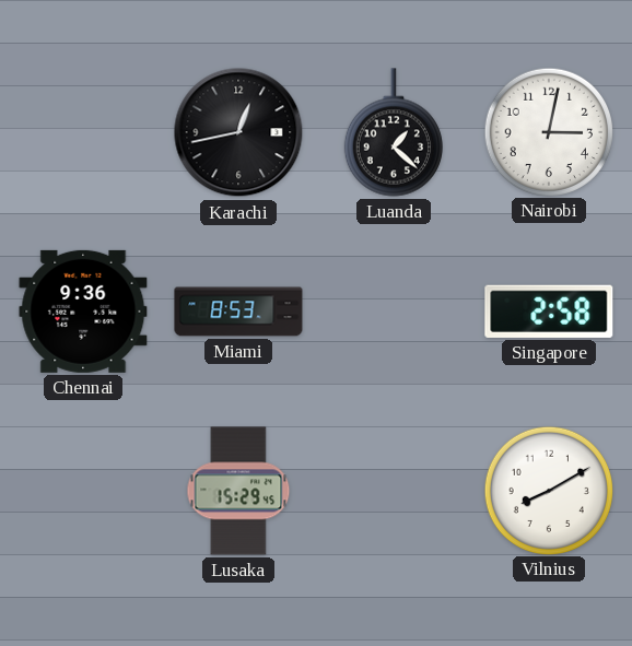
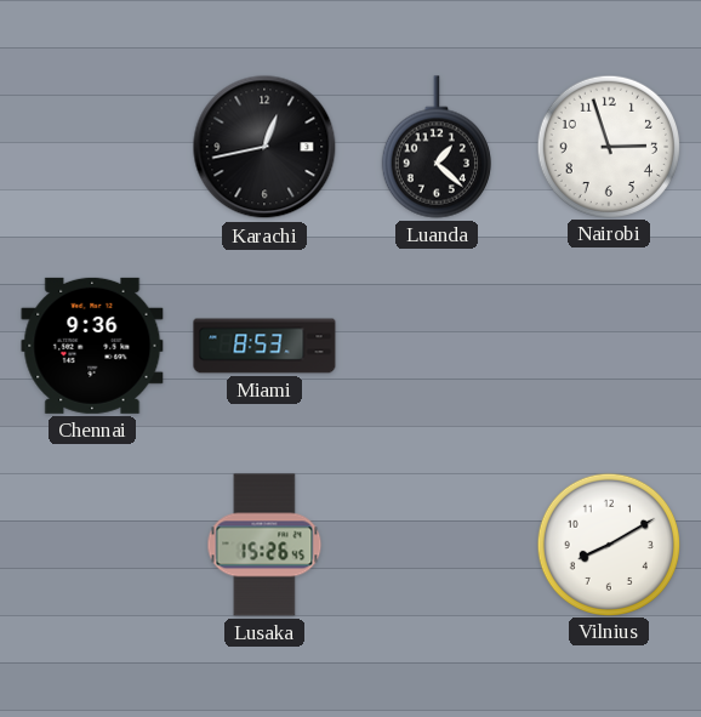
Nairobi: 3:02 -> 2:57 (608, 146)
Singapore: 2:58 -> none (549, 312)
Lusaka: 15:29 -> 15:26 (264, 545)
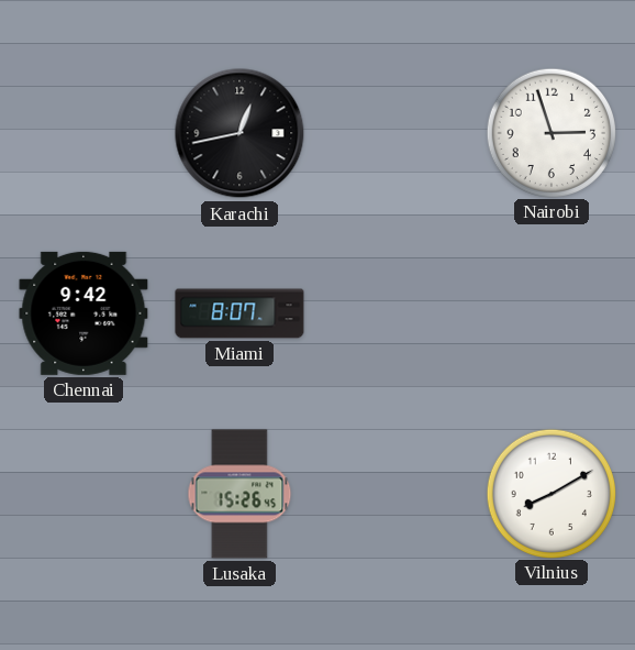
Luanda: 1:22 -> none (437, 147)
Chennai: 9:36 -> 9:42 (83, 313)
Miami: 8:53 -> 8:07 (239, 313)
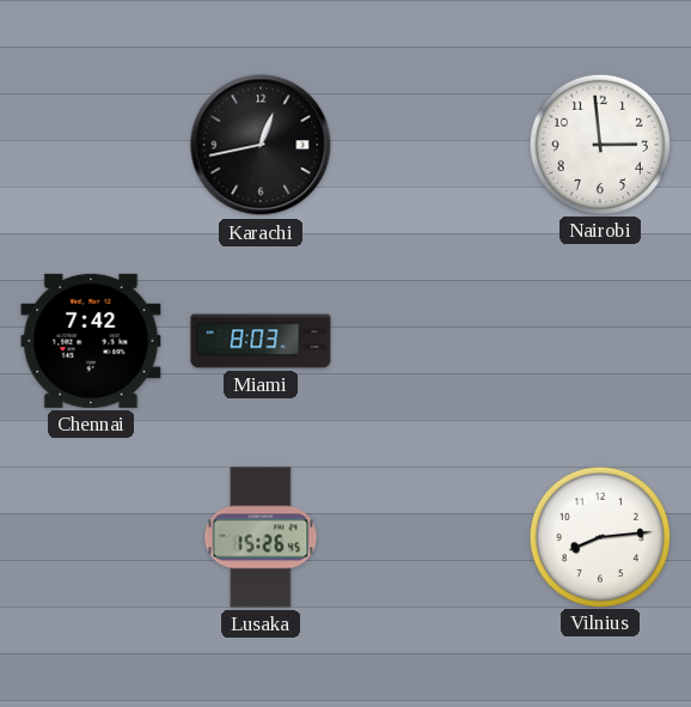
Nairobi: 2:57 -> 2:59 (599, 144)
Chennai: 9:42 -> 7:42 (91, 341)
Miami: 8:07 -> 8:03 (261, 341)
Vilnius: 8:10 -> 8:14 (599, 536)
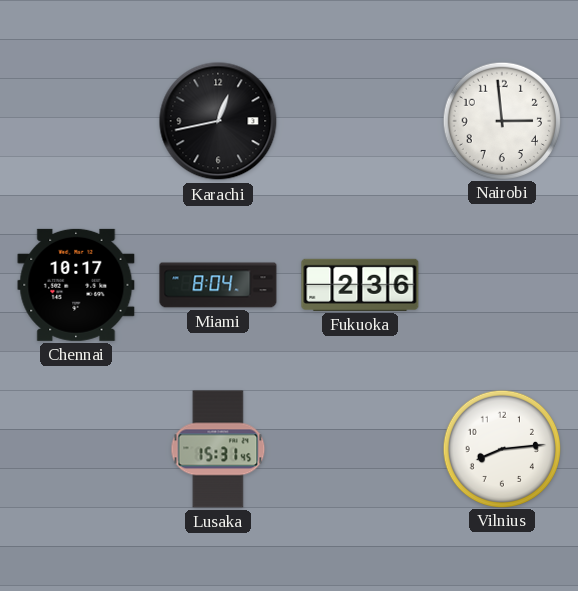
Chennai: 7:42 -> 10:17 (76, 285)
Miami: 8:03 -> 8:04 (218, 285)
Fukuoka: none -> 2:36 (360, 285)
Lusaka: 15:26 -> 15:31 (218, 449)
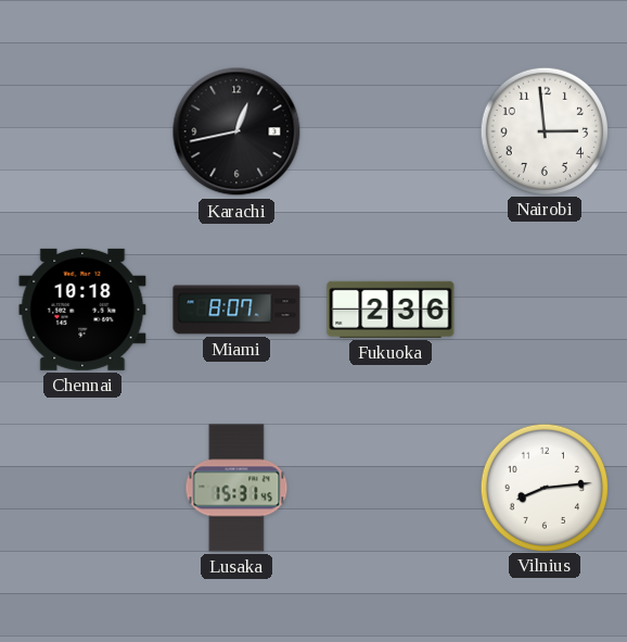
Chennai: 10:17 -> 10:18 (82, 310)
Miami: 8:04 -> 8:07 (236, 310)
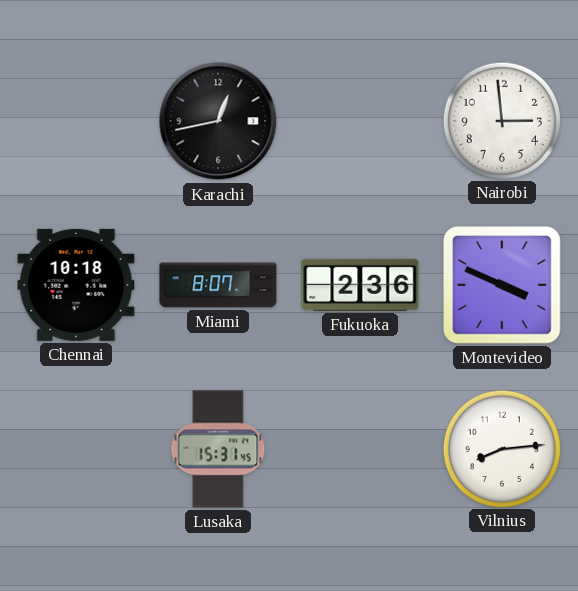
Montevideo: none -> 3:49 (503, 286)
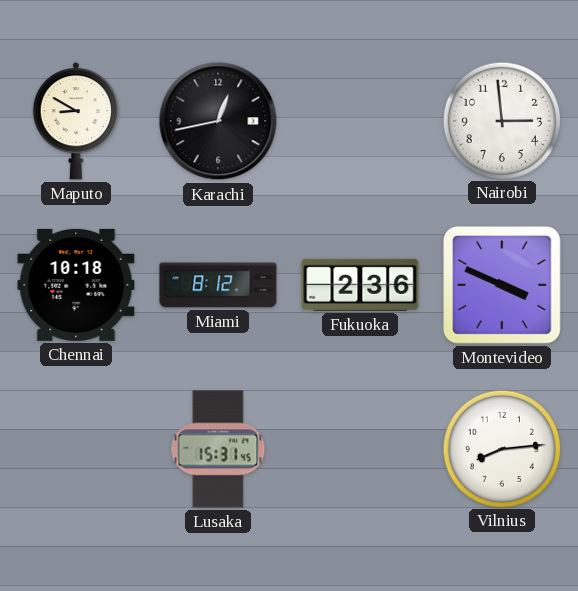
Maputo: none -> 8:50 (76, 122)
Miami: 8:07 -> 8:12 (218, 285)
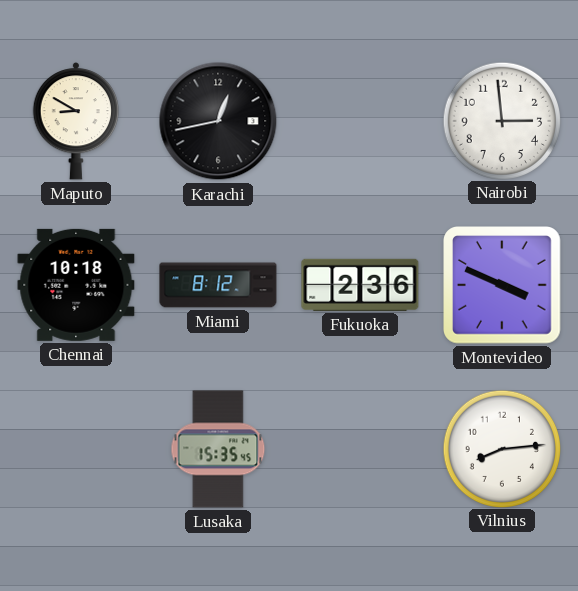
Lusaka: 15:31 -> 15:35 (218, 449)
